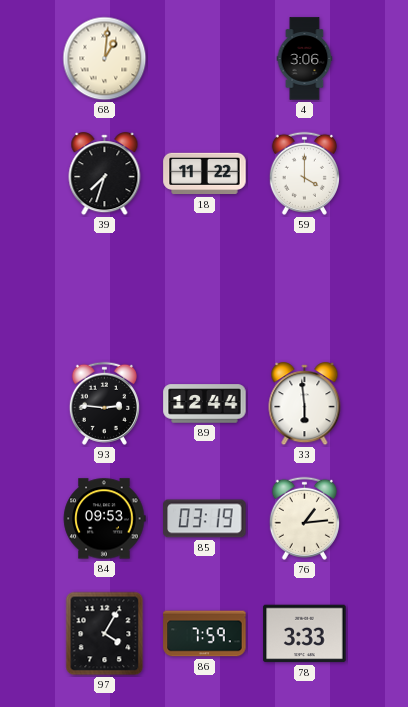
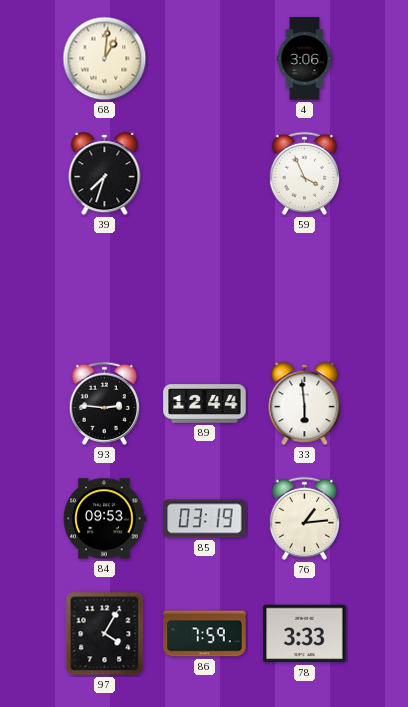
18: 11:22 -> none (205, 174)
59: 4:00 -> 3:56 (304, 173)
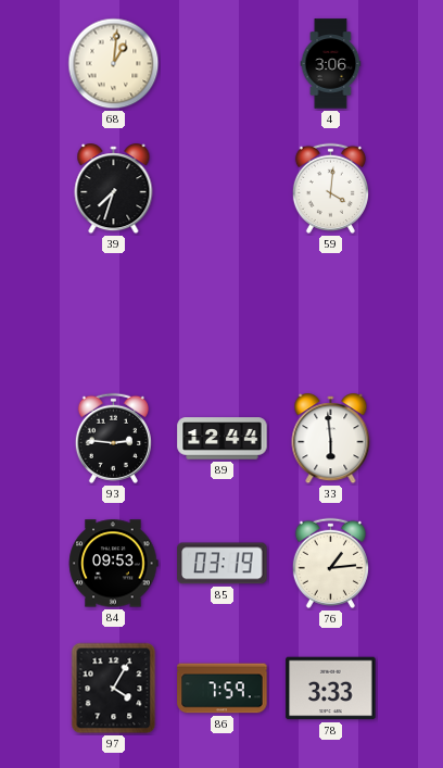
59: 3:56 -> 4:01 (330, 188)
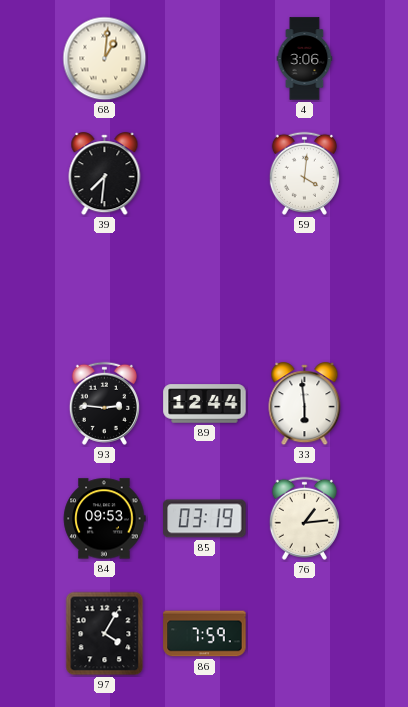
39: 7:33 -> 7:31 (105, 174)
78: 3:33 -> none (331, 689)
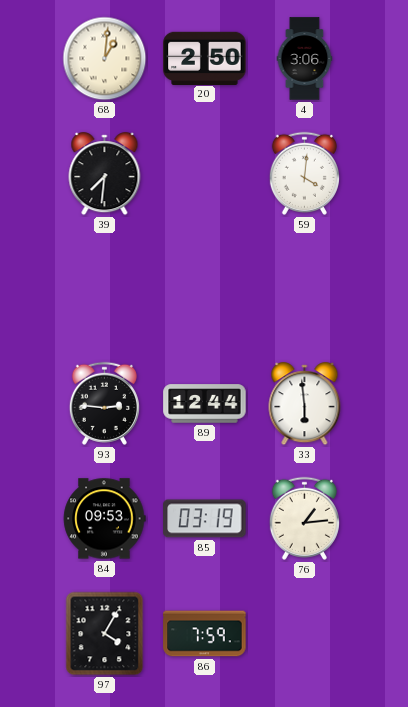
20: none -> 2:50 (205, 58)
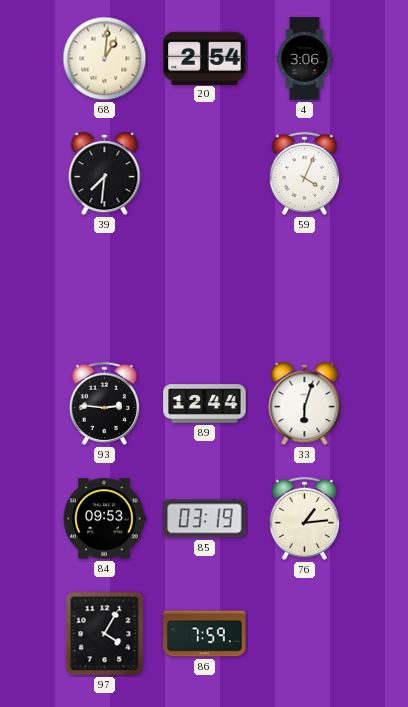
20: 2:50 -> 2:54 (205, 58)
59: 4:01 -> 4:04 (304, 173)
33: 5:59 -> 6:03 (305, 404)
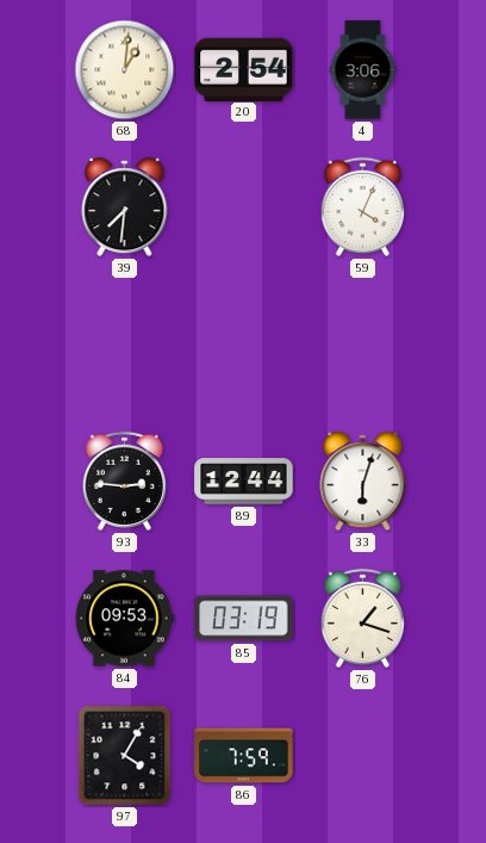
76: 1:14 -> 1:18 (362, 618)
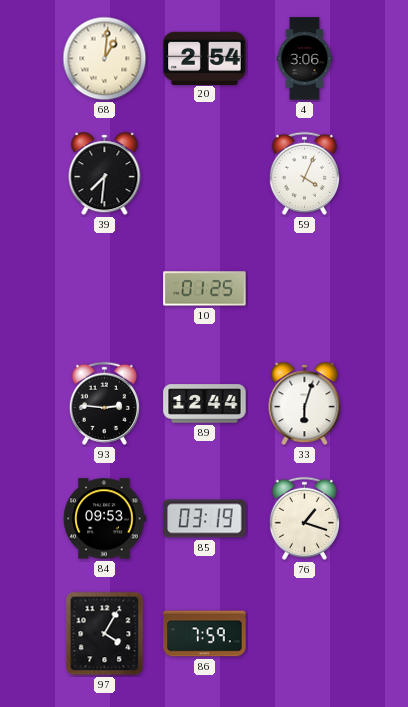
10: none -> 01:25 (205, 289)
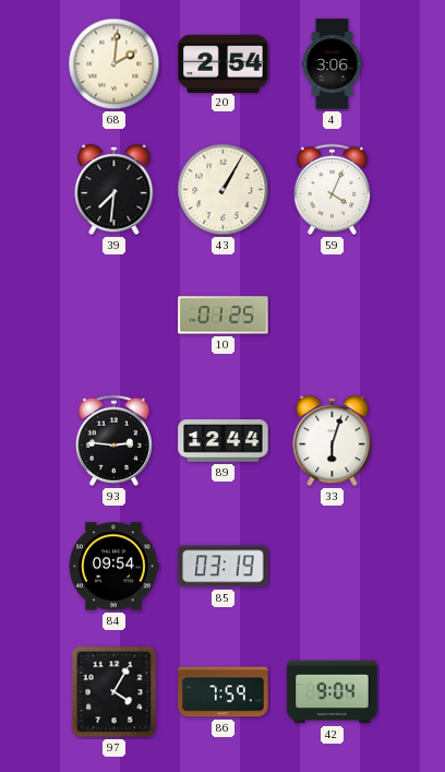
68: 1:01 -> 2:01 (115, 64)
43: none -> 1:05 (224, 190)
84: 09:53 -> 09:54 (113, 567)
76: 1:18 -> none (304, 518)
42: none -> 9:04 (333, 692)
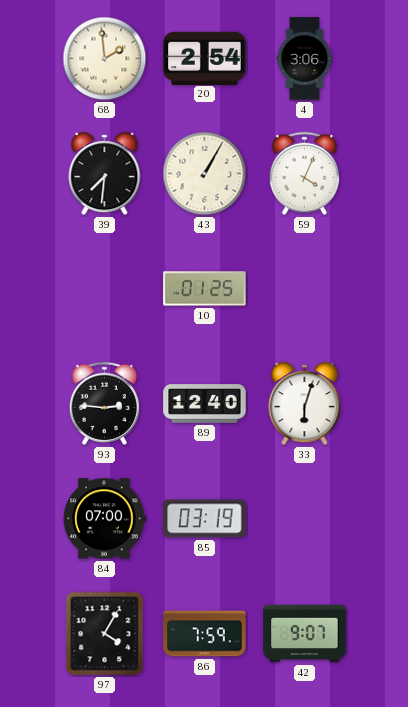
68: 2:01 -> 1:59 (105, 59)
89: 12:44 -> 12:40 (205, 404)
84: 09:54 -> 07:00 (104, 519)
42: 9:04 -> 9:07 (305, 634)
